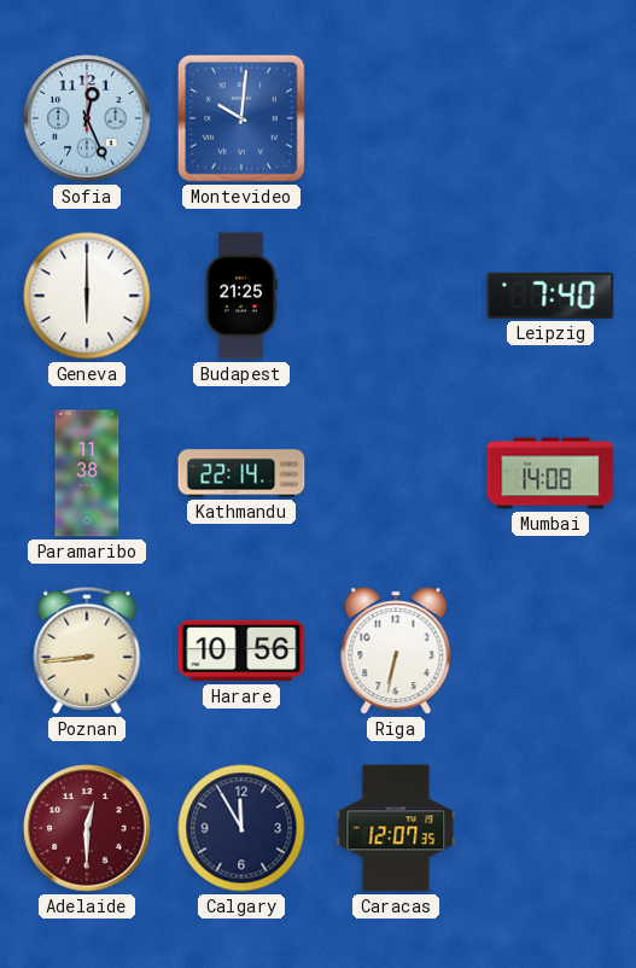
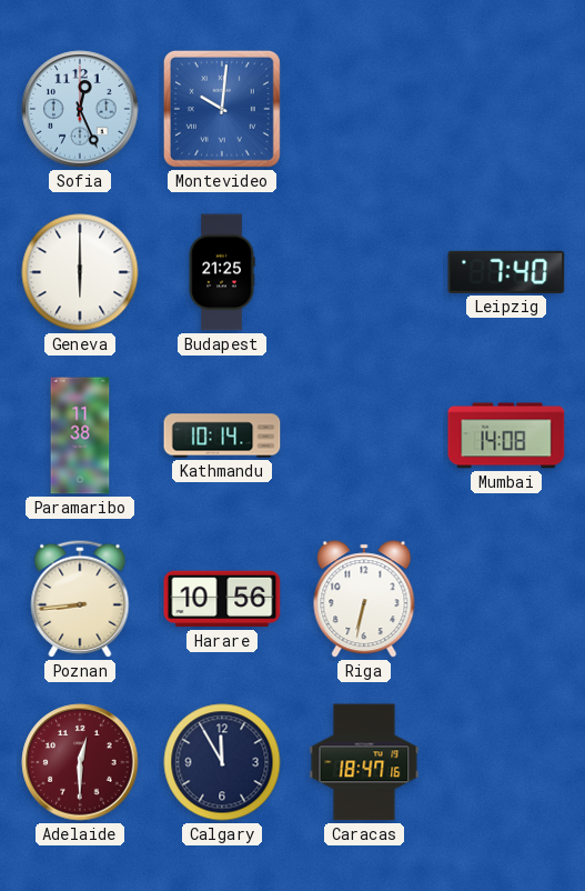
Kathmandu: 22:14 -> 10:14 (222, 436)
Caracas: 12:07 -> 18:47 (364, 762)
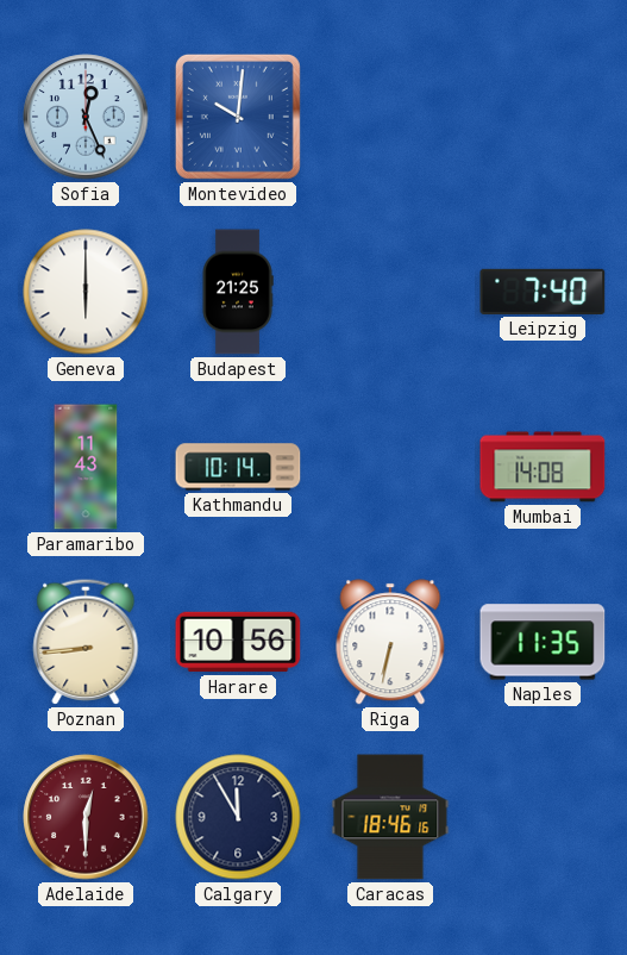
Paramaribo: 11:38 -> 11:43 (86, 467)
Naples: none -> 11:35 (543, 642)
Caracas: 18:47 -> 18:46 (390, 817)
